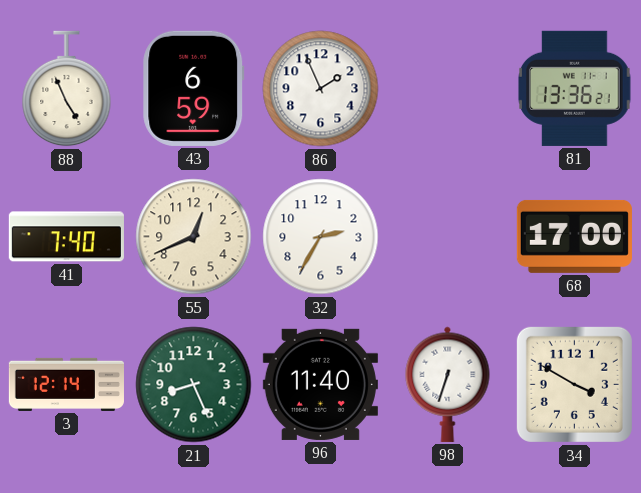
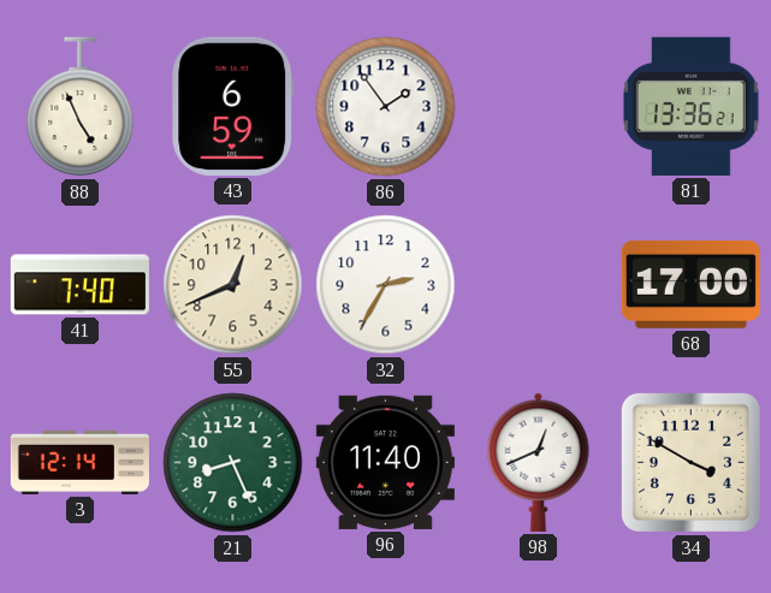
86: 1:56 -> 1:54 (386, 107)
98: 6:33 -> 12:41 (539, 462)
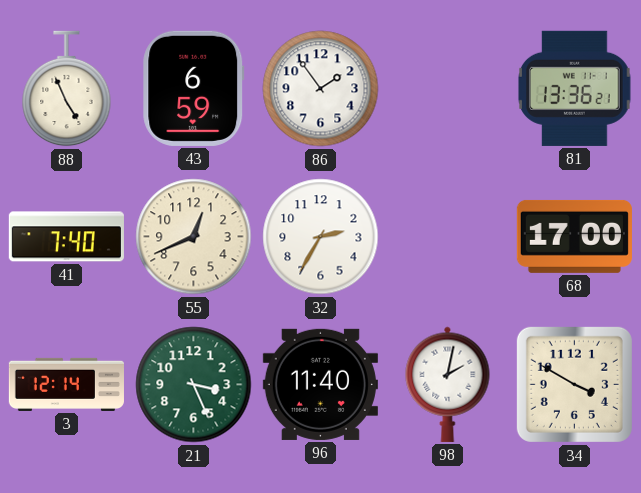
21: 8:26 -> 3:26 (194, 385)
98: 12:41 -> 2:02 (448, 384)
